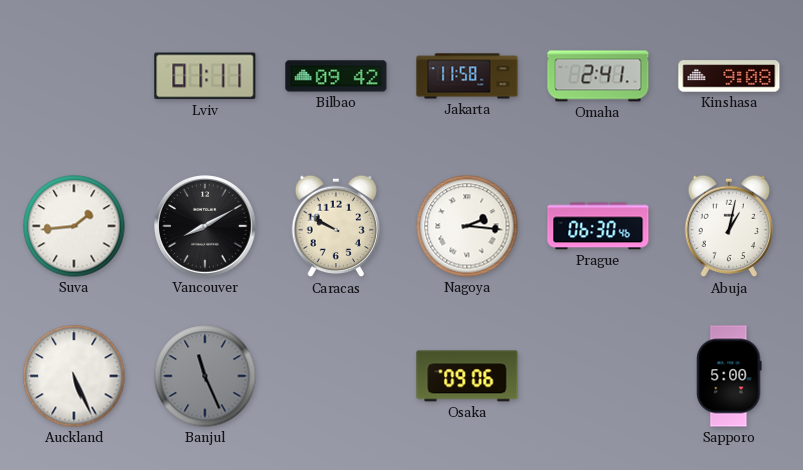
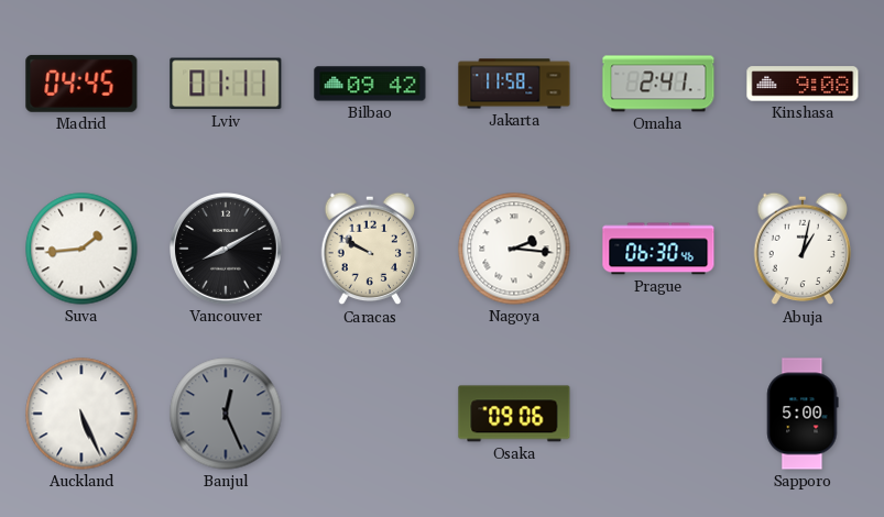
Madrid: none -> 04:45 (81, 84)
Banjul: 11:26 -> 12:26 (226, 414)
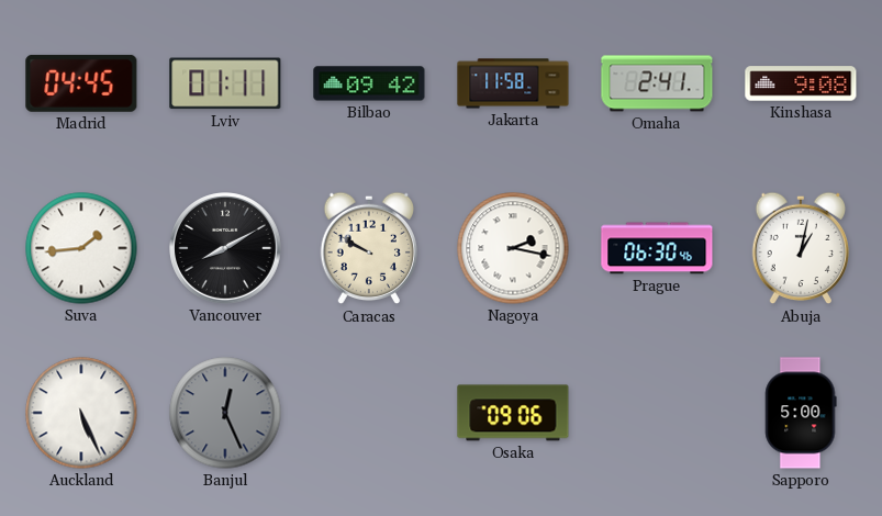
Nagoya: 2:16 -> 2:17 (513, 248)
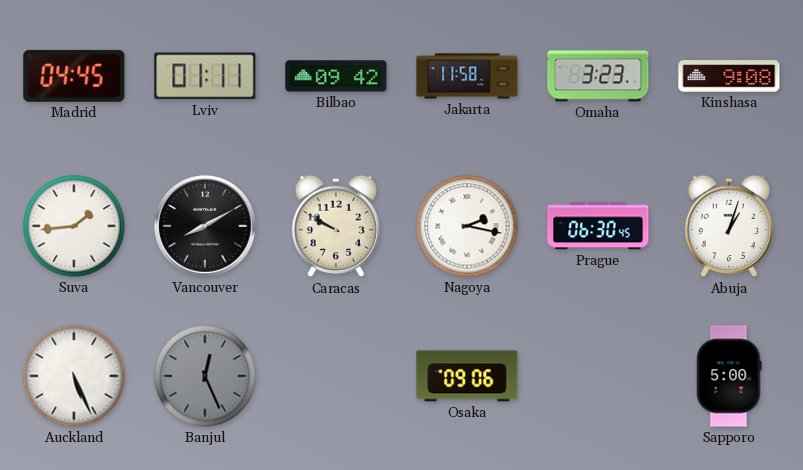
Omaha: 2:41 -> 3:23 (598, 76)
Prague: 06:30:46 -> 06:30:45 (598, 226)
Abuja: 1:02 -> 1:03 (729, 226)
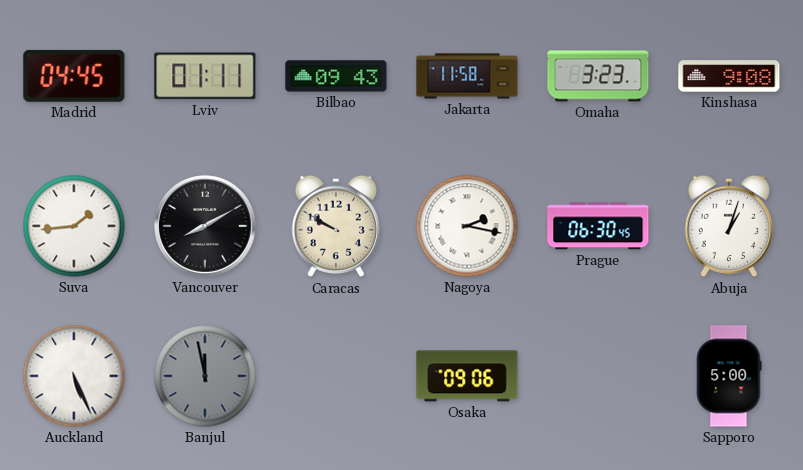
Bilbao: 09:42 -> 09:43 (336, 76)
Banjul: 12:26 -> 11:58 (205, 376)
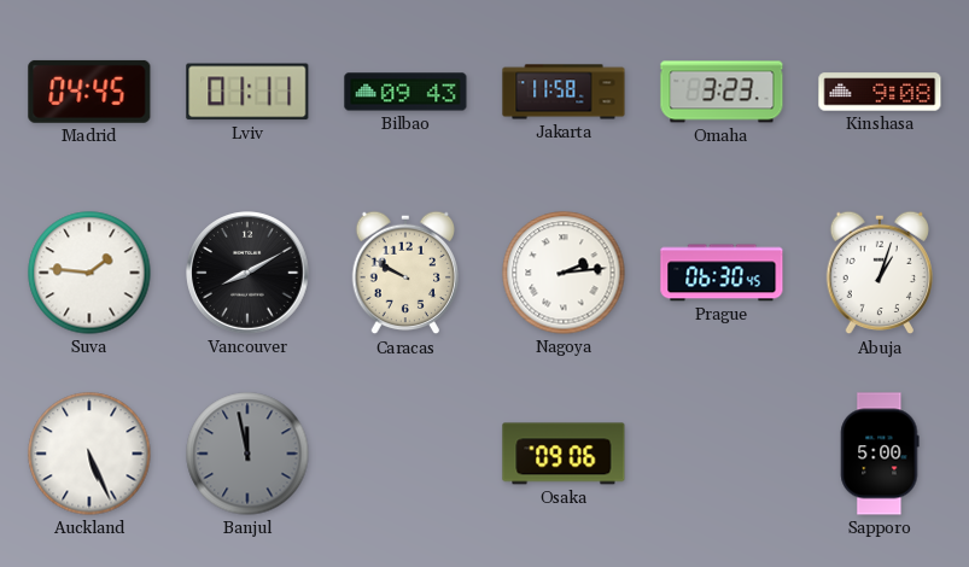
Suva: 1:44 -> 1:46 (89, 273)
Nagoya: 2:17 -> 2:14 (564, 273)
